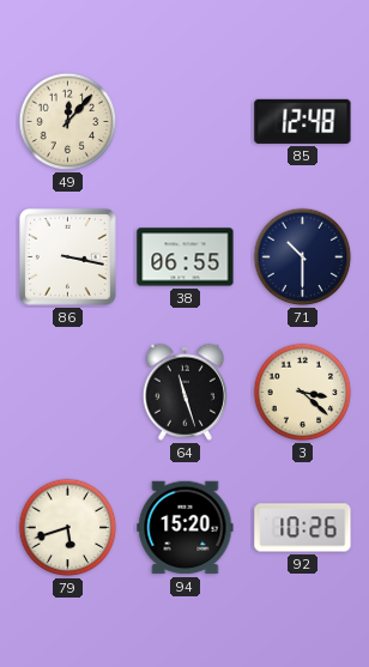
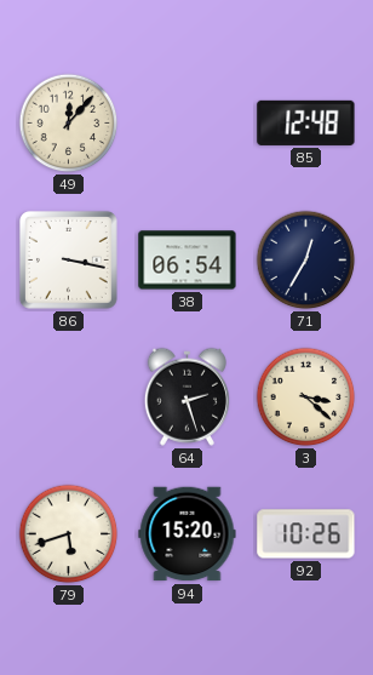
38: 06:55 -> 06:54 (188, 261)
71: 10:30 -> 12:35 (306, 261)
64: 11:27 -> 2:27 (187, 396)
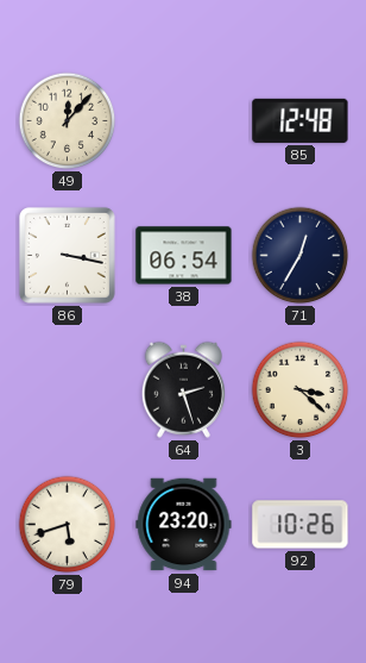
94: 15:20 -> 23:20 (184, 525)
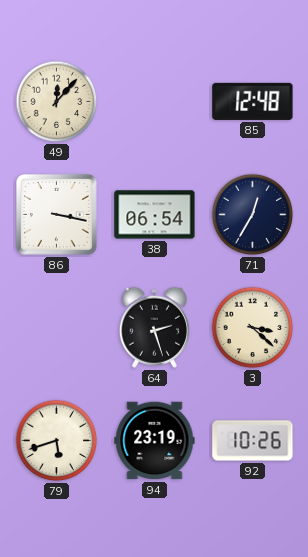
94: 23:20 -> 23:19 (155, 441)
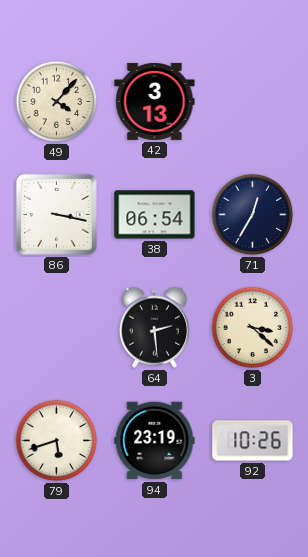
49: 12:07 -> 4:07 (57, 102)
42: none -> 3:13 (155, 101)
85: 12:48 -> none (253, 101)
64: 2:27 -> 2:29 (154, 327)
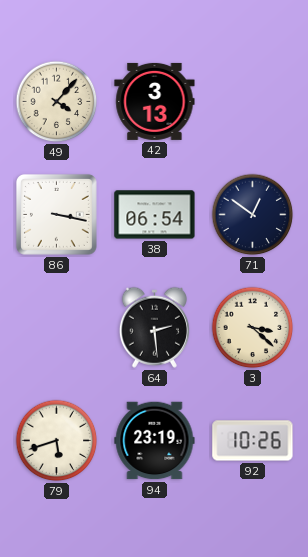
71: 12:35 -> 12:51 (253, 215)
